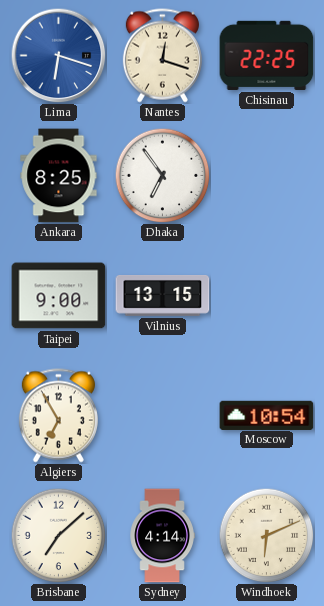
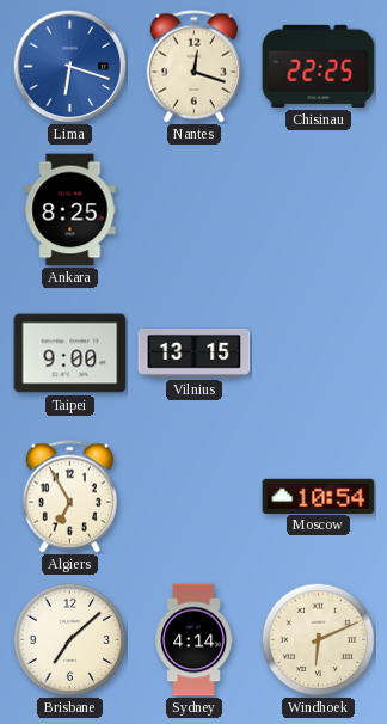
Dhaka: 6:54 -> none (162, 175)
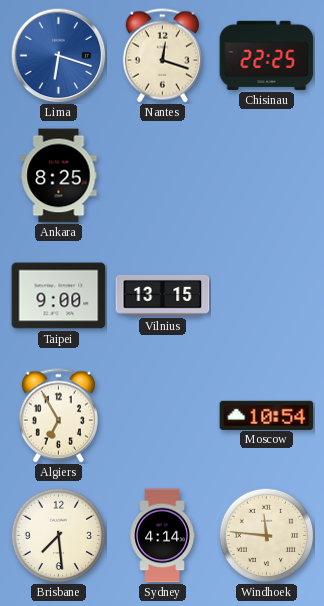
Brisbane: 7:08 -> 7:29 (58, 535)
Windhoek: 6:11 -> 11:46 (266, 535)
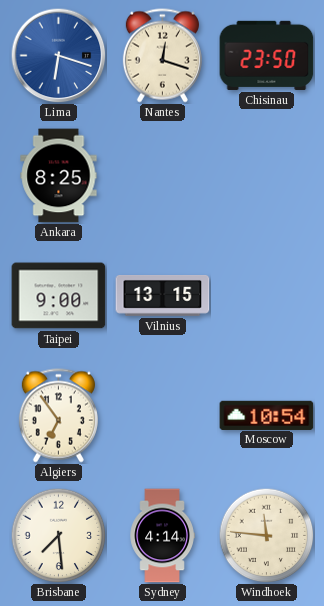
Chisinau: 22:25 -> 23:50 (267, 55)
Algiers: 6:55 -> 6:54 (58, 416)
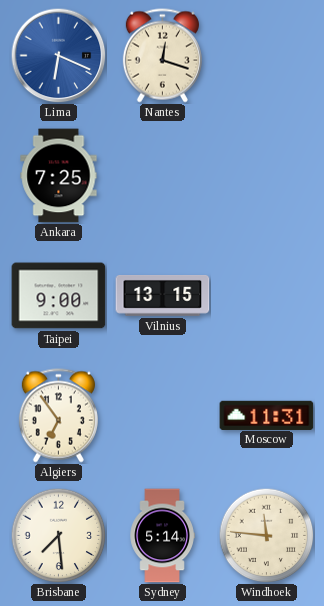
Lima: 6:18 -> 6:19 (58, 55)
Chisinau: 23:50 -> none (267, 55)
Ankara: 8:25 -> 7:25 (59, 176)
Moscow: 10:54 -> 11:31 (267, 415)
Sydney: 4:14 -> 5:14 (162, 536)
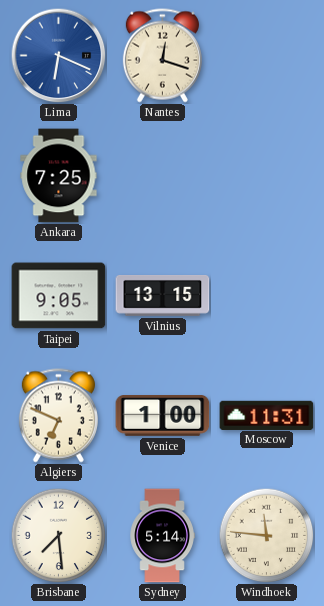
Taipei: 9:00 -> 9:05 (59, 296)
Algiers: 6:54 -> 6:49 (58, 416)
Venice: none -> 1:00 (163, 416)
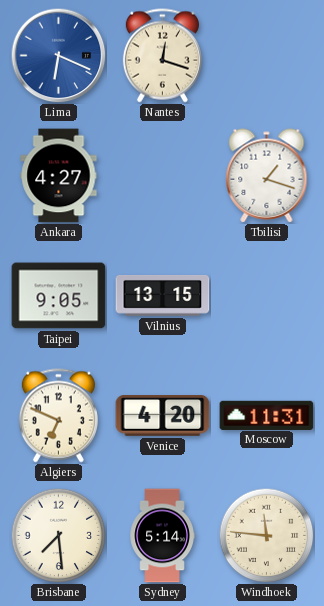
Ankara: 7:25 -> 4:27 (59, 176)
Tbilisi: none -> 1:18 (267, 176)
Venice: 1:00 -> 4:20 (163, 416)
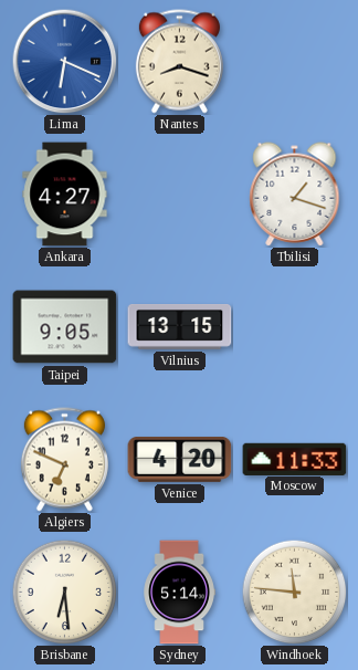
Nantes: 12:18 -> 8:18 (179, 62)
Moscow: 11:31 -> 11:33 (295, 459)
Brisbane: 7:29 -> 6:29 (64, 592)
